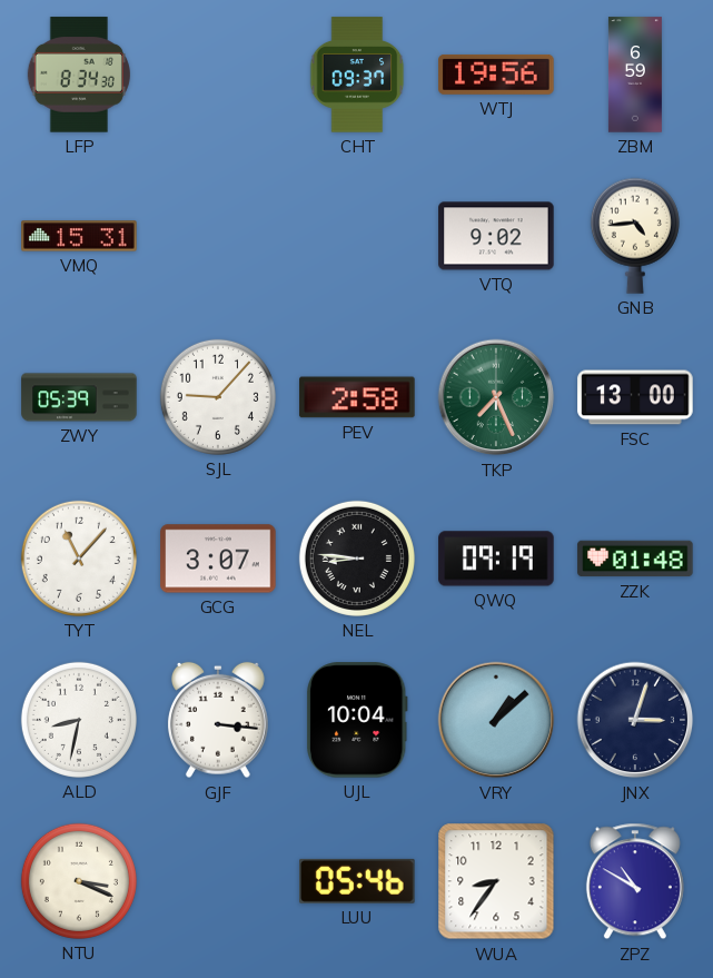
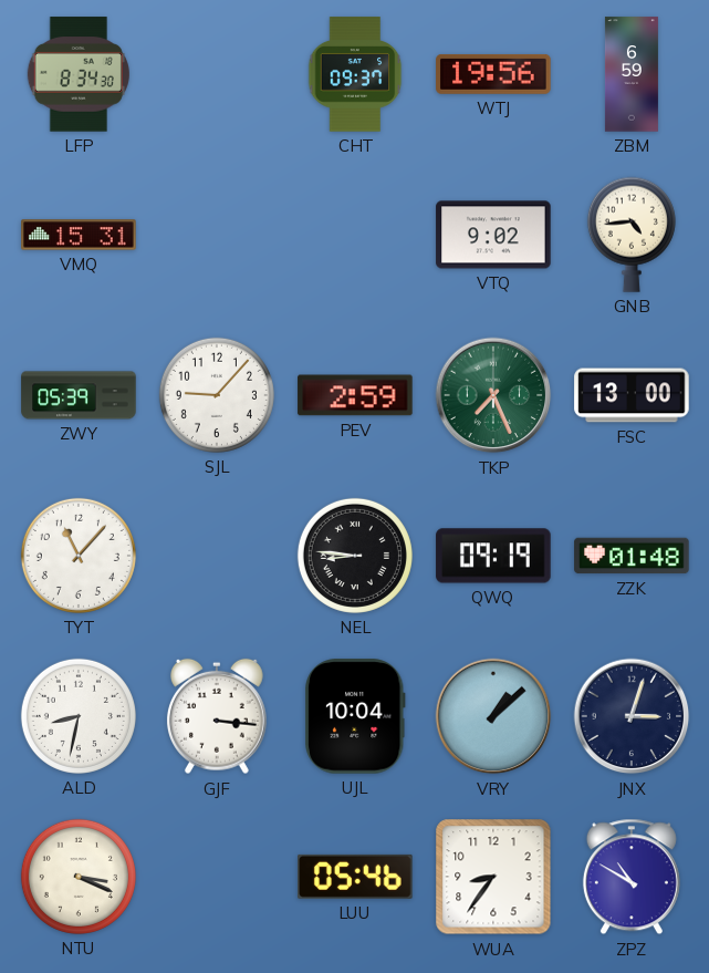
PEV: 2:58 -> 2:59 (355, 395)
GCG: 3:07 -> none (218, 559)
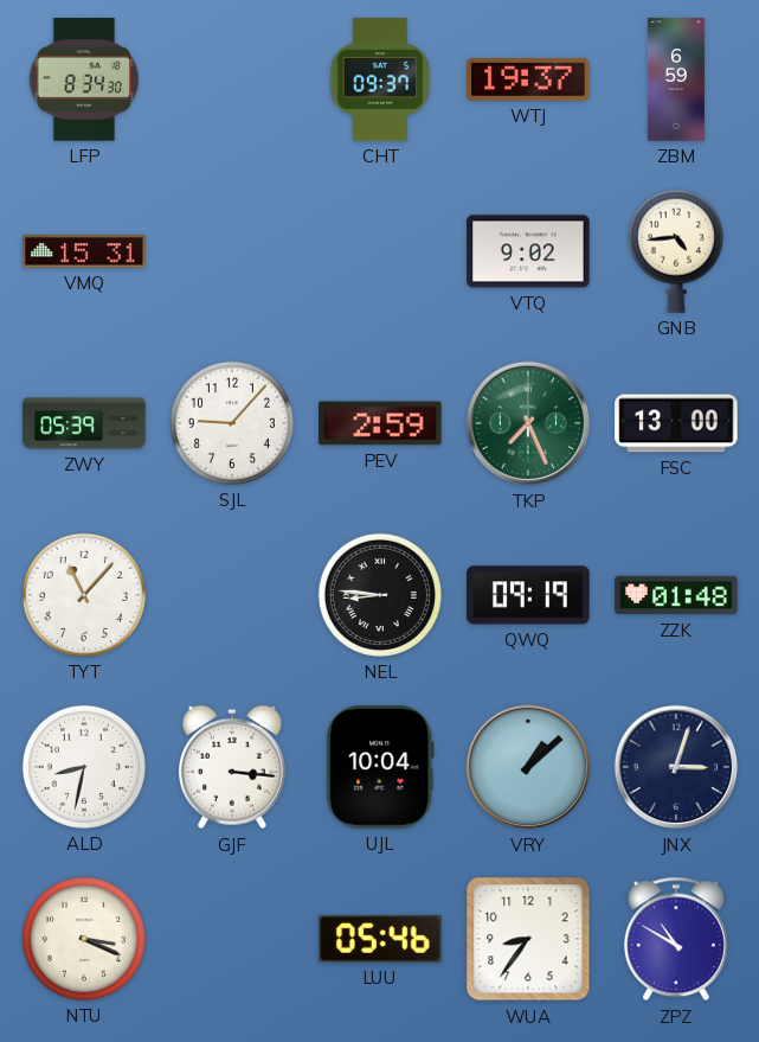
WTJ: 19:56 -> 19:37 (528, 79)
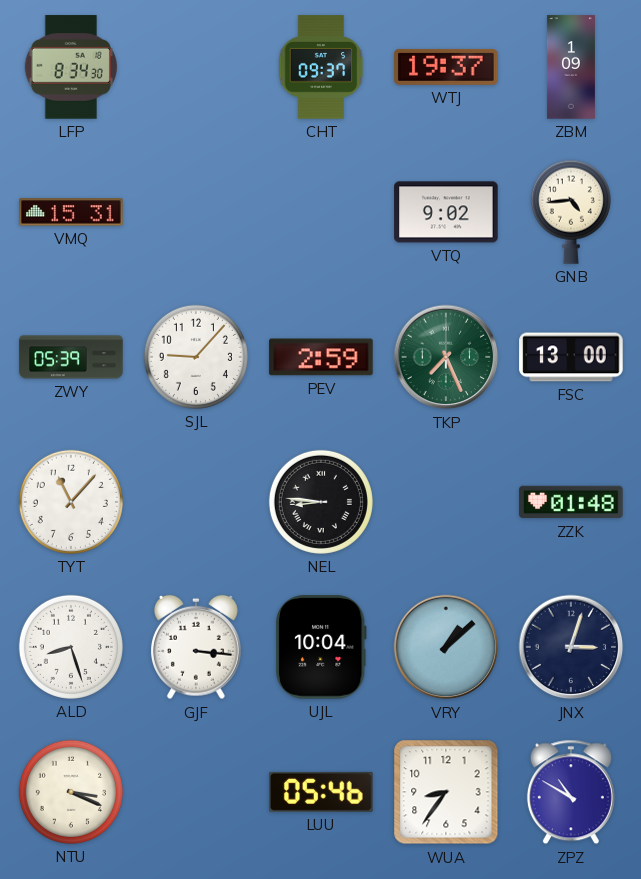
ZBM: 6:59 -> 1:09 (571, 67)
QWQ: 09:19 -> none (528, 595)
ALD: 8:32 -> 8:27 (71, 647)
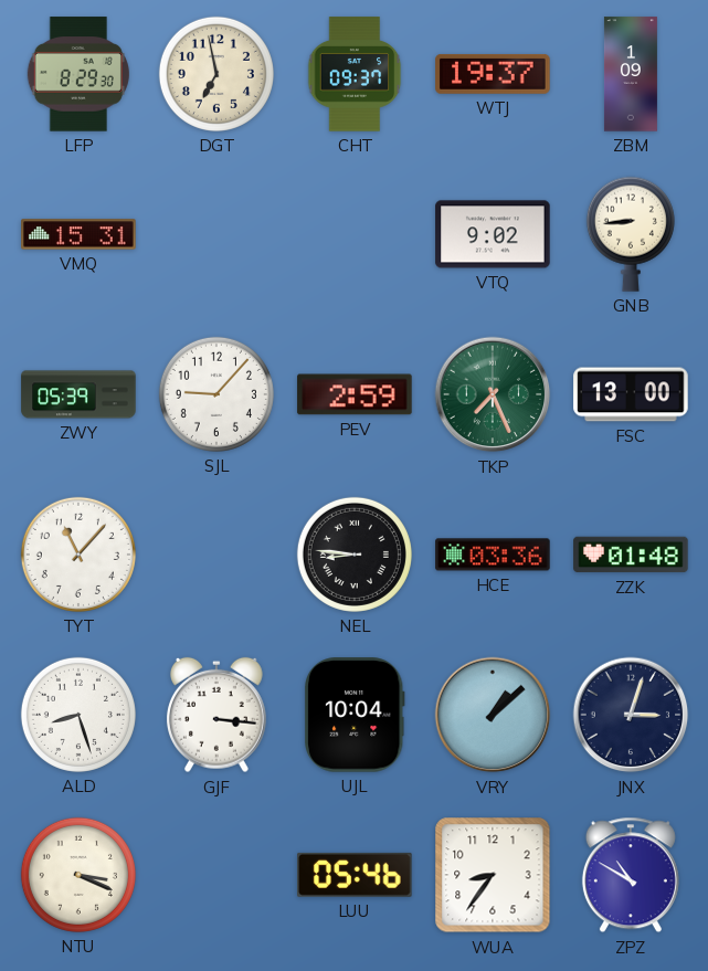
LFP: 8:34 -> 8:29 (78, 74)
DGT: none -> 6:58 (216, 74)
GNB: 4:44 -> 8:44 (631, 234)
HCE: none -> 03:36 (493, 555)
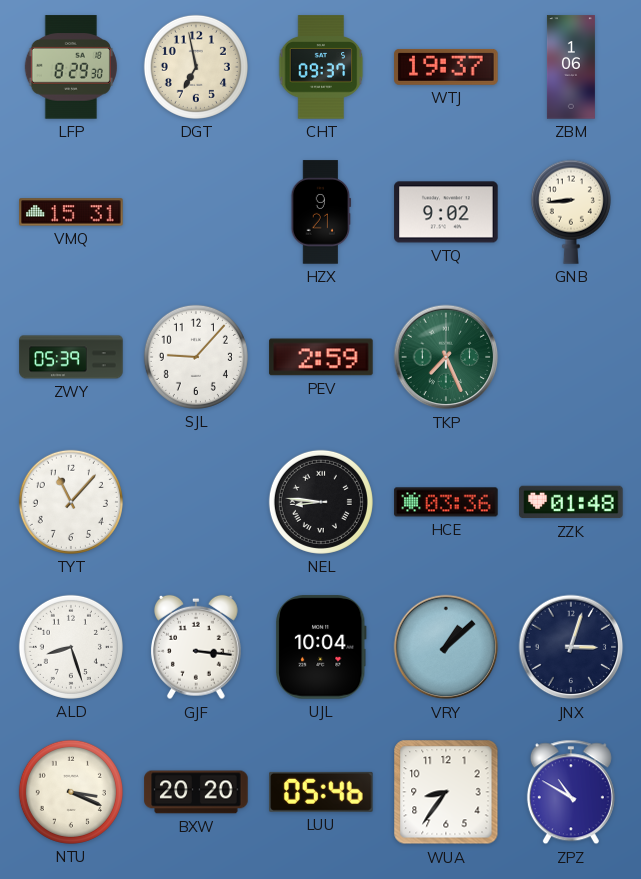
ZBM: 1:09 -> 1:06 (571, 67)
HZX: none -> 9:21 (321, 212)
FSC: 13:00 -> none (631, 394)
BXW: none -> 20:20 (196, 792)
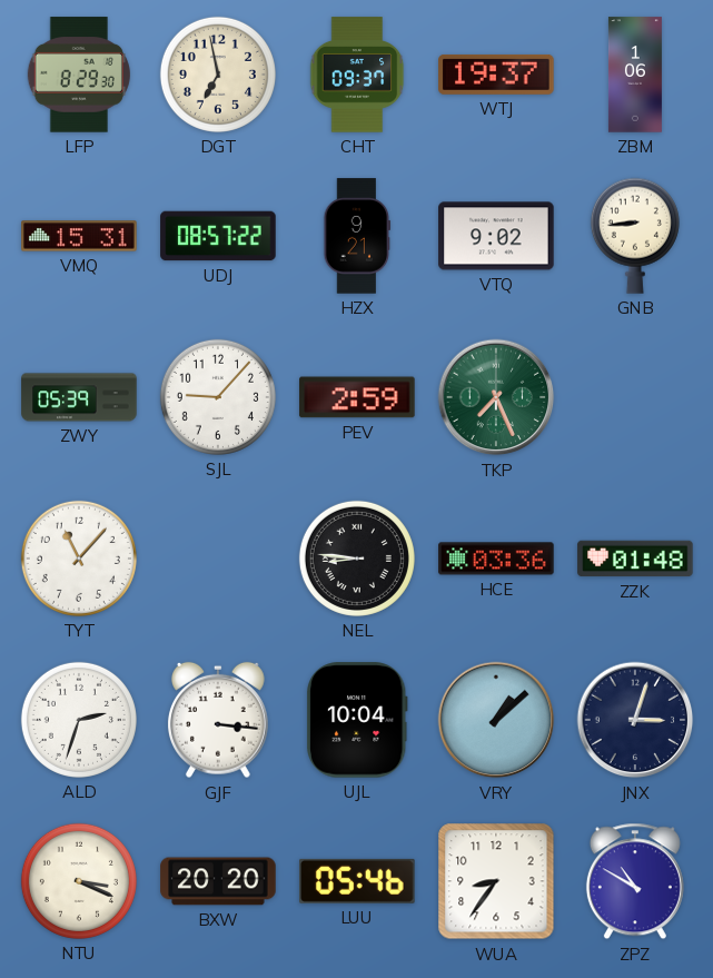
UDJ: none -> 08:57 (218, 236)
ALD: 8:27 -> 2:33 (79, 720)
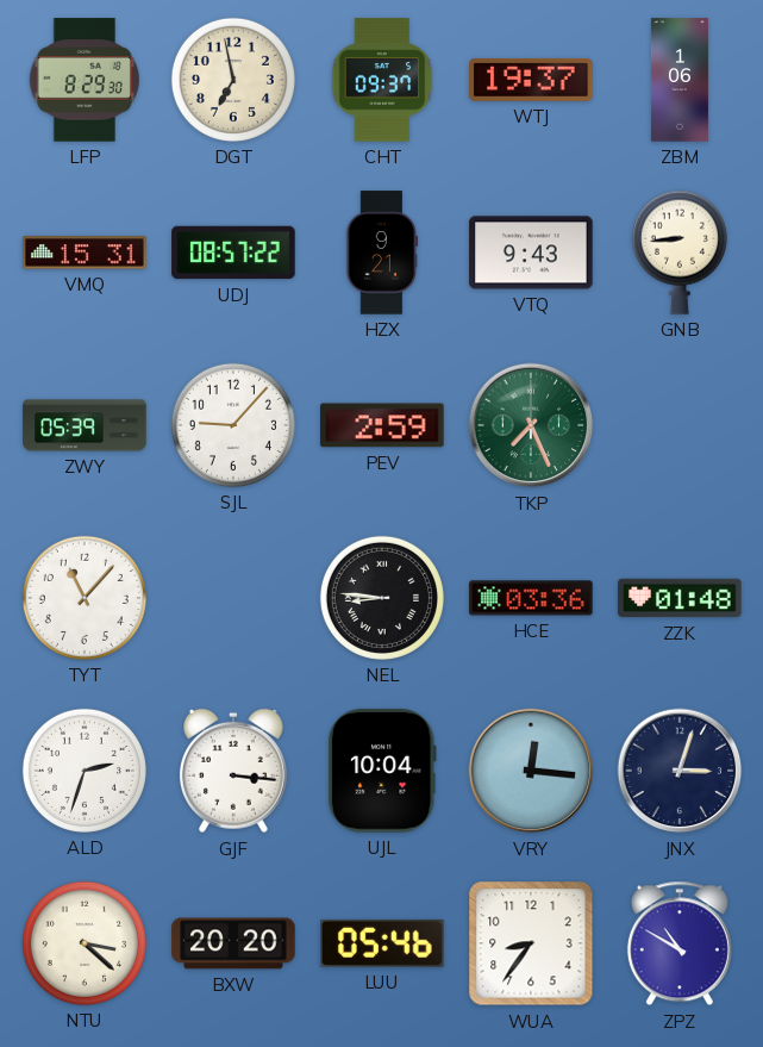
VTQ: 9:02 -> 9:43 (531, 253)
VRY: 1:08 -> 12:16 (531, 771)
NTU: 3:19 -> 3:22 (85, 943)
